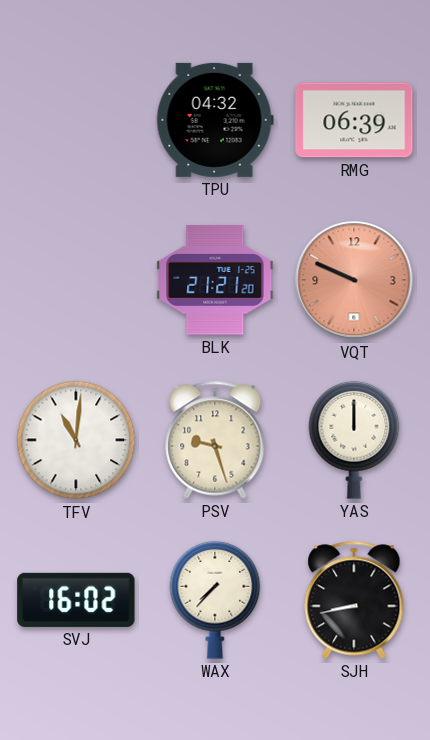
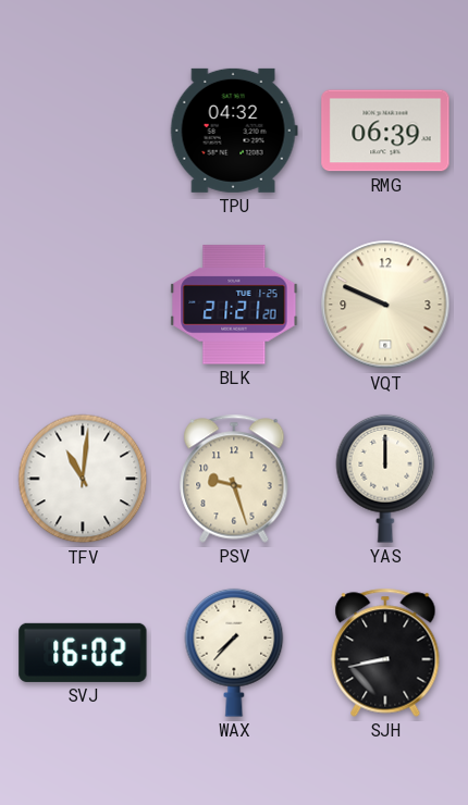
VQT dial: salmon -> cream (385, 305)
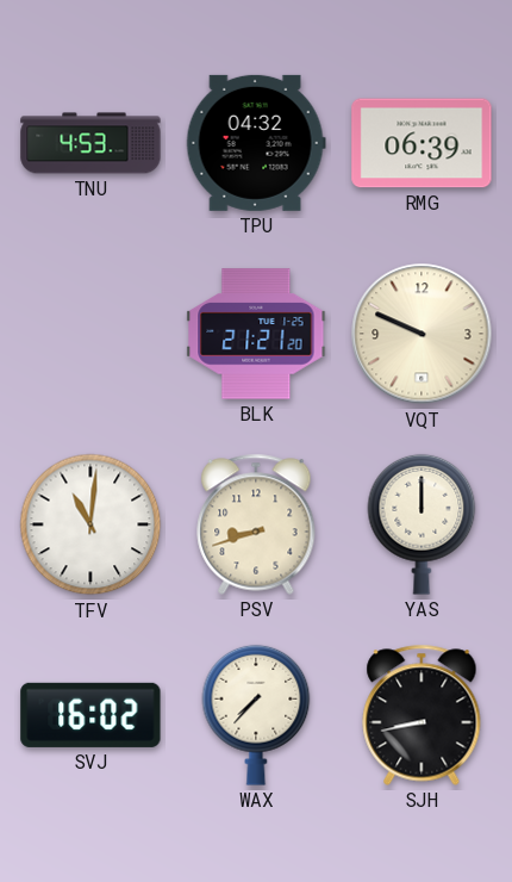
TNU: none -> 4:53 (90, 143)
PSV: 9:27 -> 8:42 (256, 524)
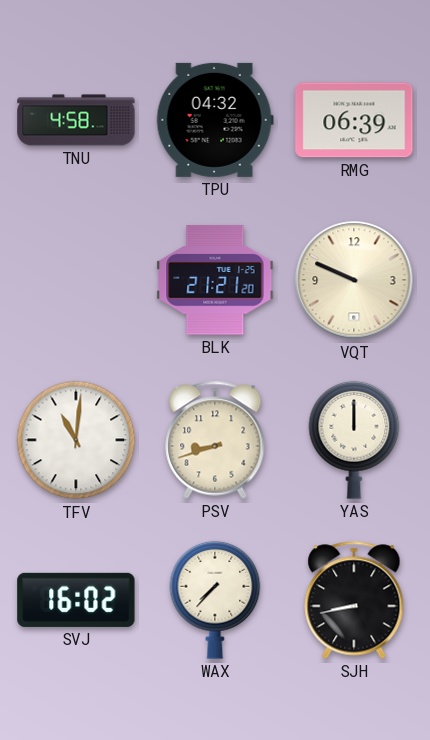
TNU: 4:53 -> 4:58 (76, 120)
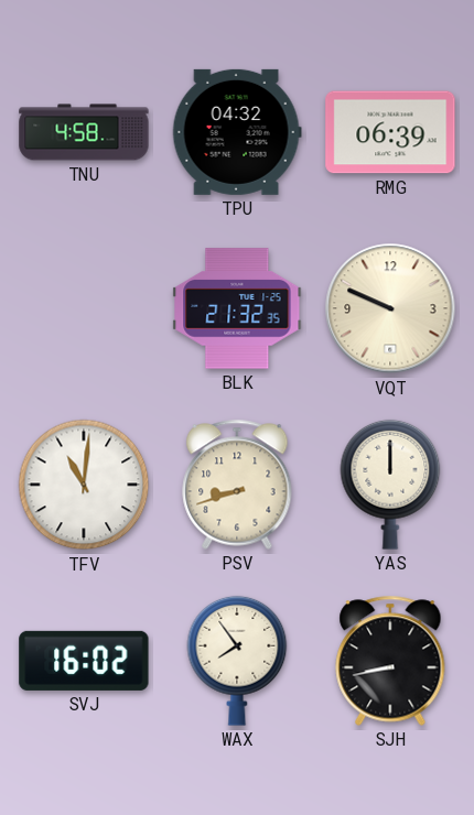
BLK: 21:21 -> 21:32 (237, 308)
WAX: 7:37 -> 7:54 (237, 661)
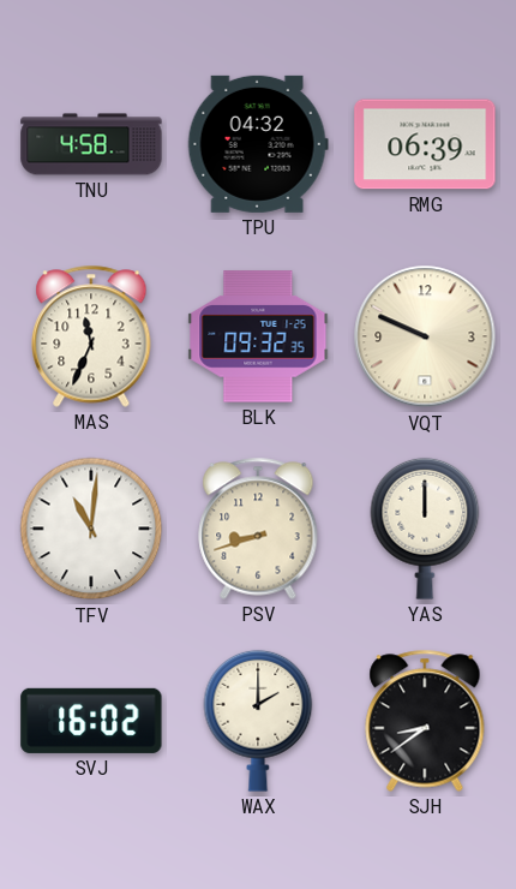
MAS: none -> 11:34 (91, 336)
BLK: 21:32 -> 09:32 (258, 336)
WAX: 7:54 -> 2:00 (258, 721)
SJH: 8:43 -> 8:39 (425, 721)
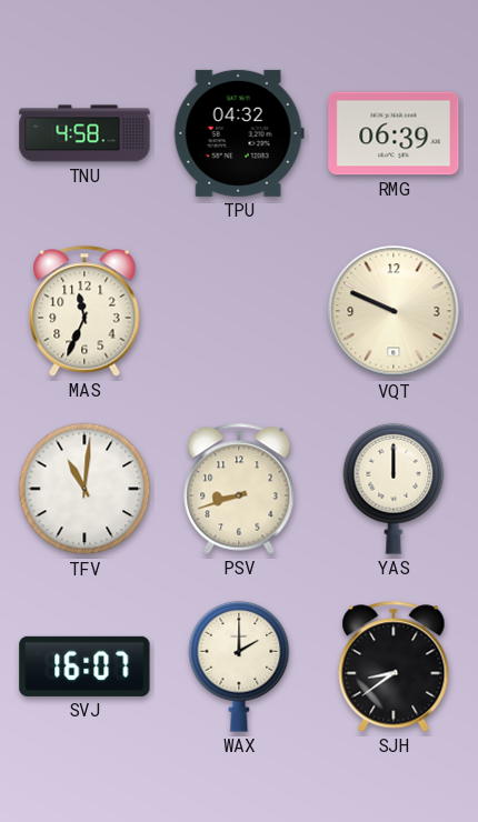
BLK: 09:32 -> none (258, 336)
SVJ: 16:02 -> 16:07 (84, 666)
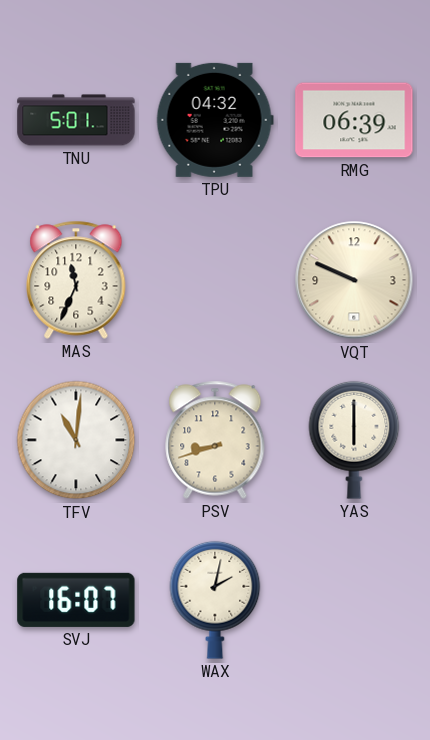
TNU: 4:58 -> 5:01 (76, 120)
YAS: 12:00 -> 6:00 (354, 440)
WAX: 2:00 -> 2:02 (215, 600)
SJH: 8:39 -> none (394, 666)
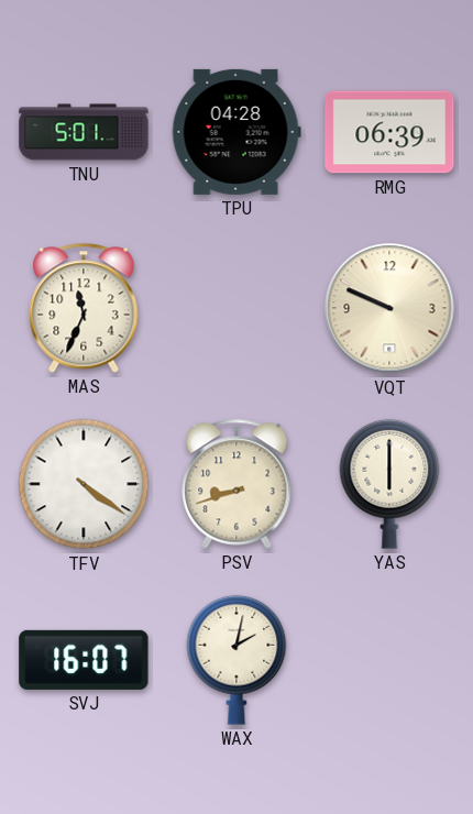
TPU: 04:32 -> 04:28 (237, 132)
TFV: 11:01 -> 4:21 (84, 484)
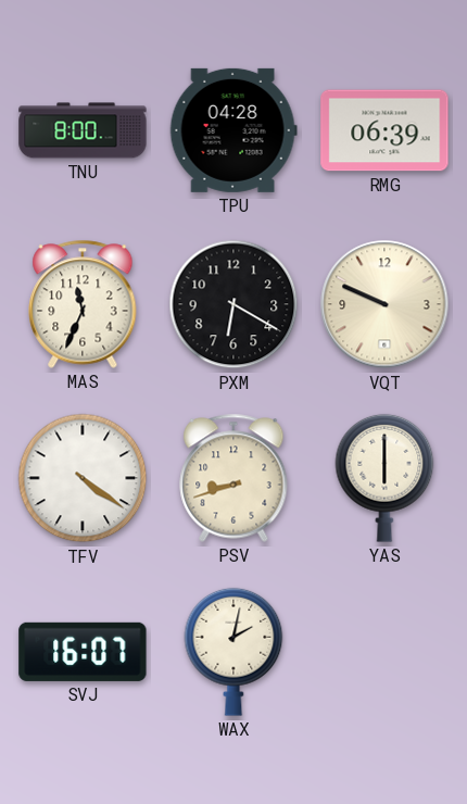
TNU: 5:01 -> 8:00 (83, 130)
PXM: none -> 6:20 (233, 304)
